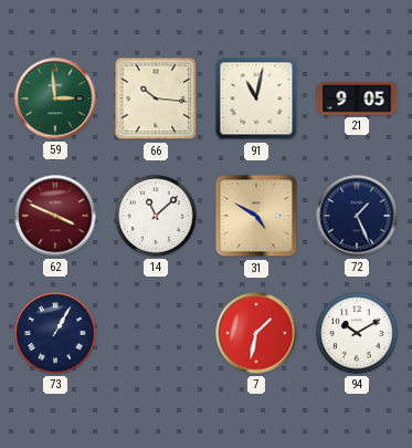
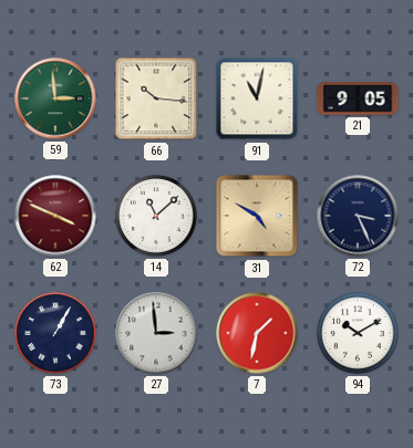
72: 1:26 -> 3:26 (358, 216)
27: none -> 2:59 (156, 333)
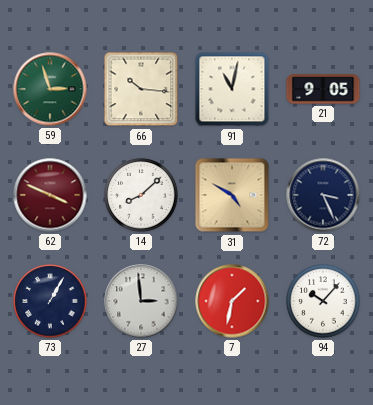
59: 2:59 -> 2:57 (50, 89)
14: 11:08 -> 8:08 (141, 195)
94: 10:10 -> 10:07 (323, 301)
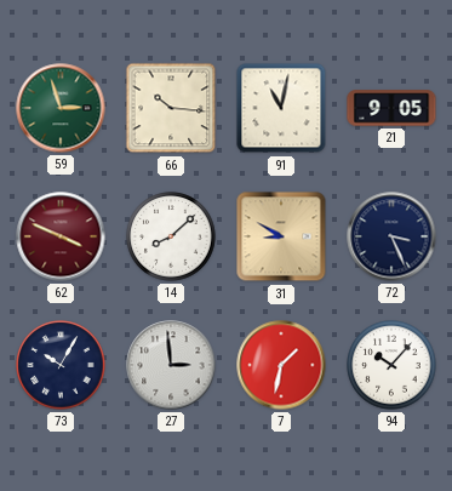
31: 4:50 -> 8:50 (281, 236)
73: 1:05 -> 10:05 (61, 365)
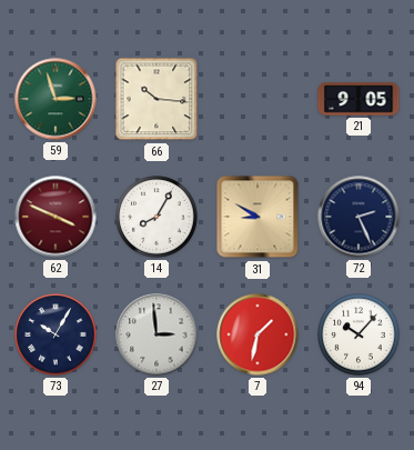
91: 11:02 -> none (281, 108)
14: 8:08 -> 8:05 (156, 217)
72: 3:26 -> 2:26 (359, 217)
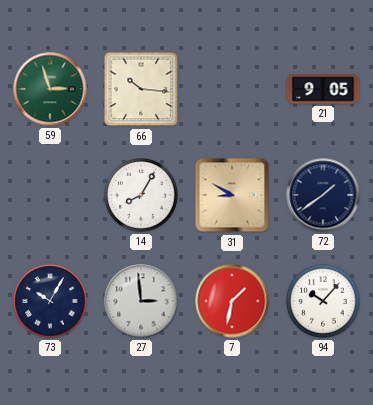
62: 3:49 -> none (55, 217)
72: 2:26 -> 1:39 (323, 195)
